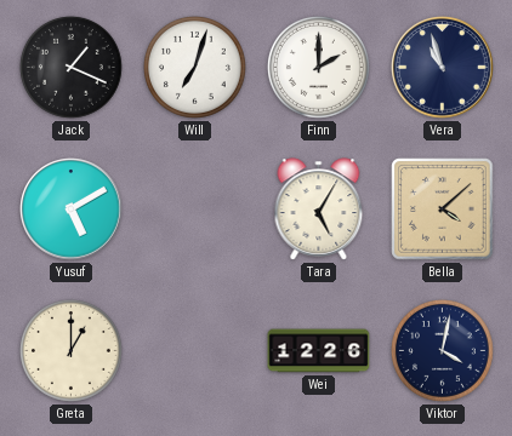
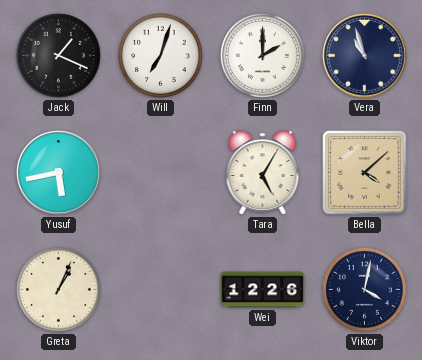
Yusuf: 5:10 -> 5:43 (59, 173)
Greta: 1:00 -> 1:04 (58, 289)
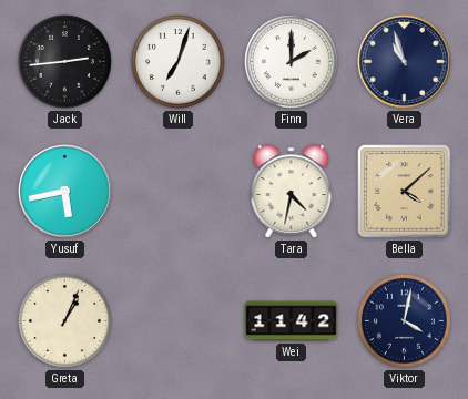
Jack: 1:19 -> 2:44 (64, 61)
Tara: 5:05 -> 4:32 (292, 192)
Wei: 12:26 -> 11:42 (292, 321)
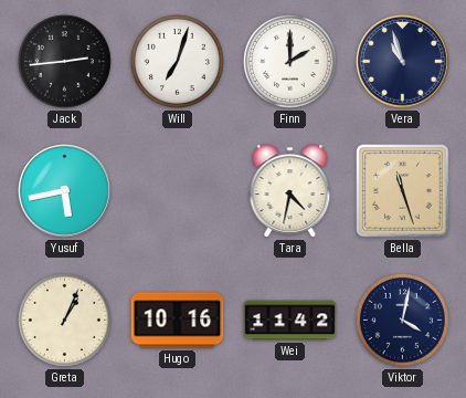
Bella: 4:08 -> 11:27 (403, 191)
Hugo: none -> 10:16 (178, 321)
